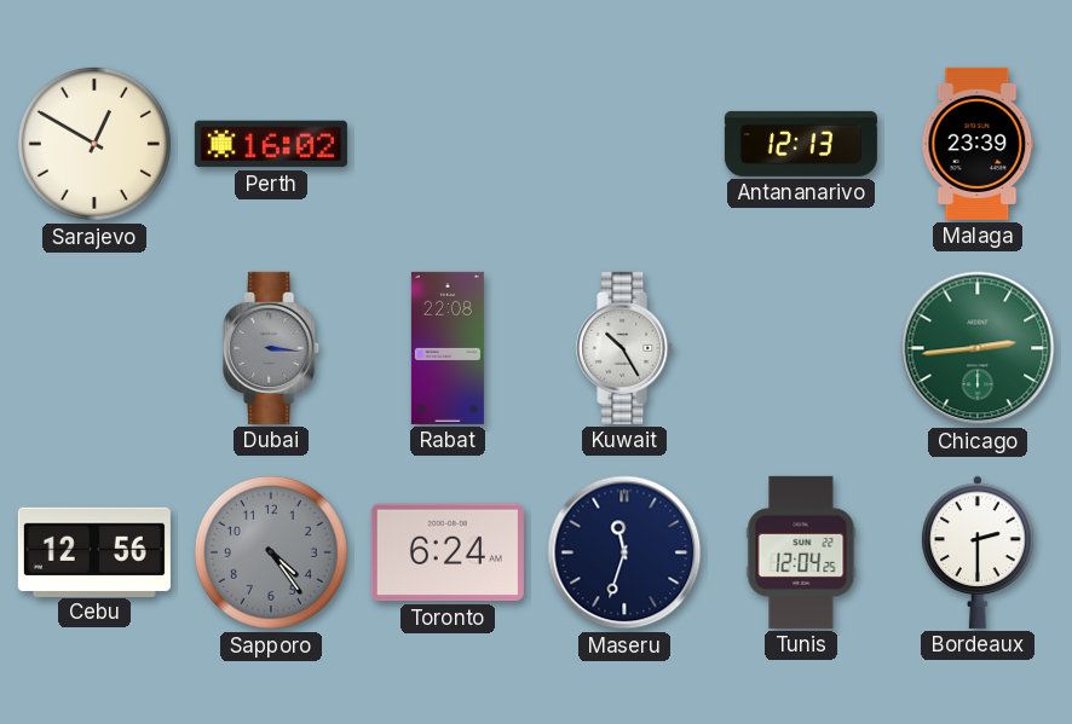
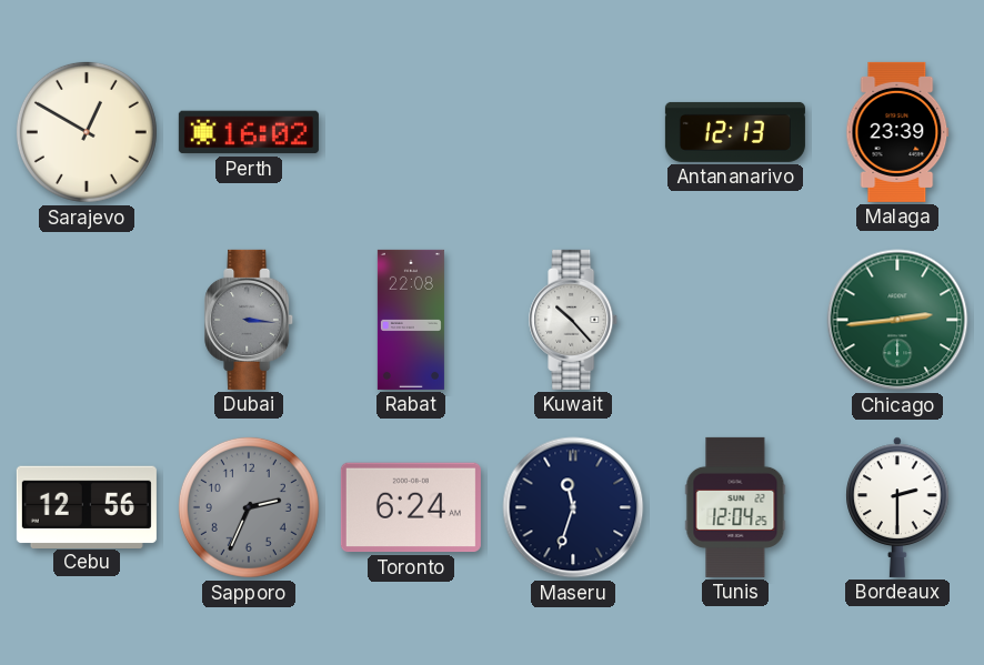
Kuwait: 10:25 -> 10:23 (574, 320)
Sapporo: 4:24 -> 2:34 (249, 507)
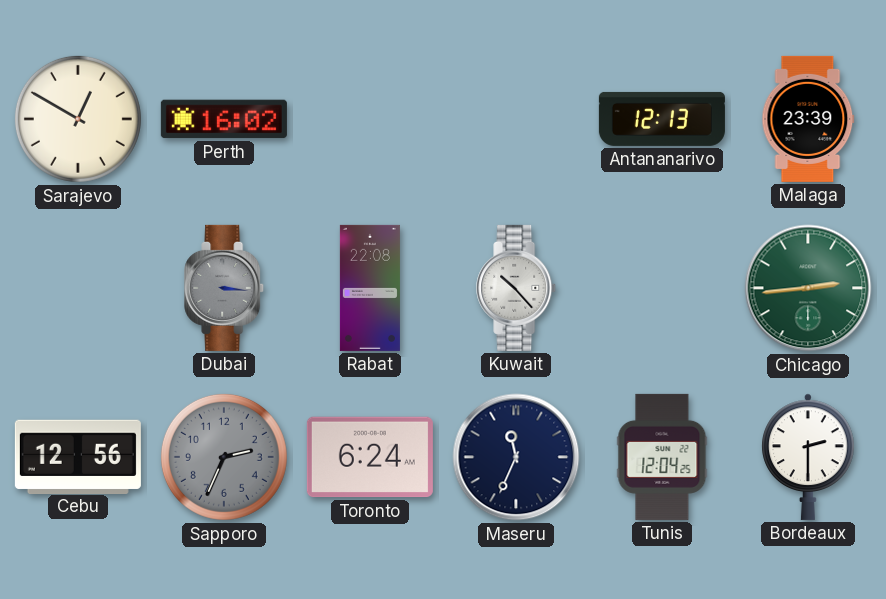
Maseru: 11:33 -> 11:34 (516, 457)
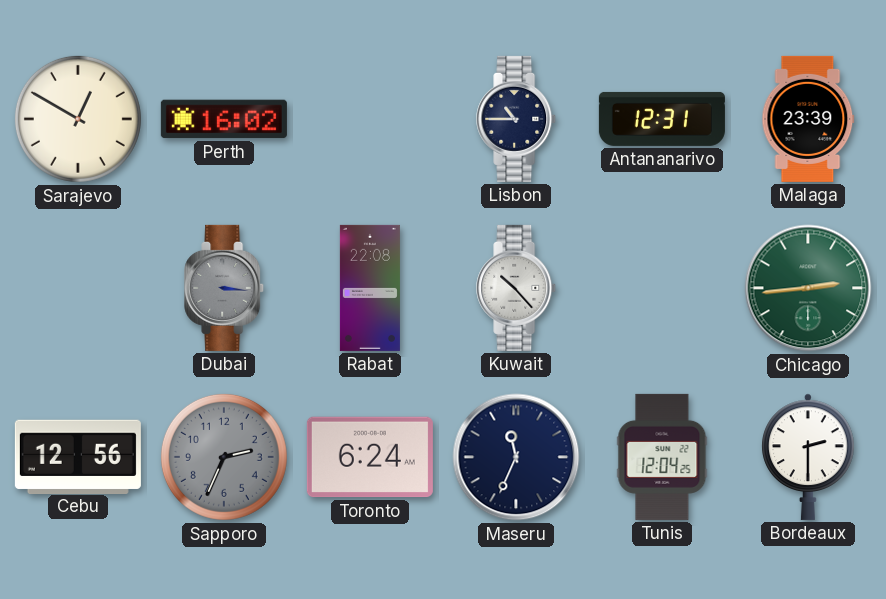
Lisbon: none -> 10:45 (517, 119)
Antananarivo: 12:13 -> 12:31 (662, 119)
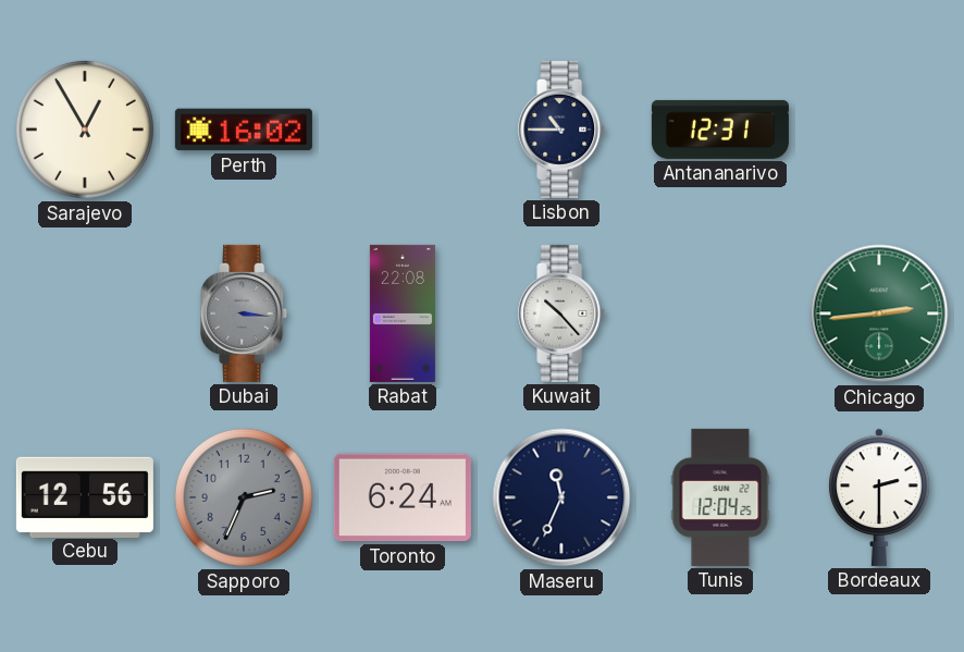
Sarajevo: 12:50 -> 12:55 (85, 130)
Malaga: 23:39 -> none (808, 119)
